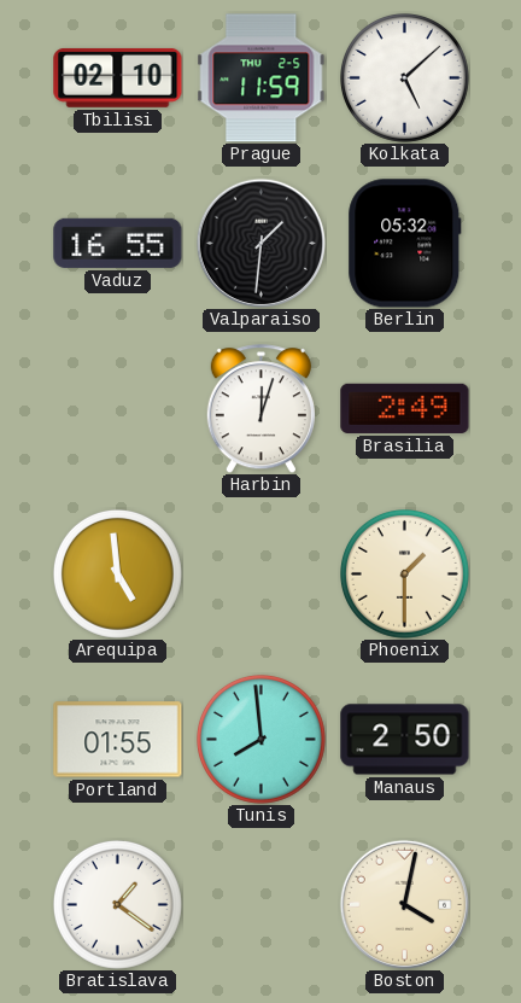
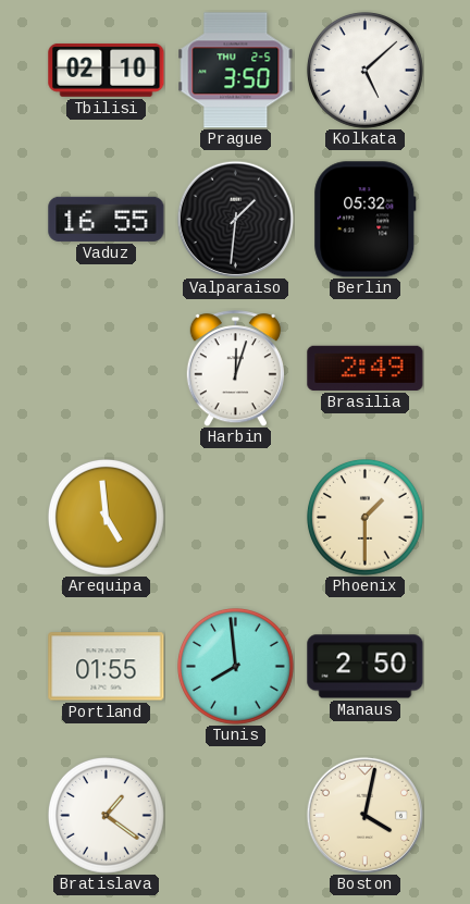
Prague: 11:59 -> 3:50 (236, 71)
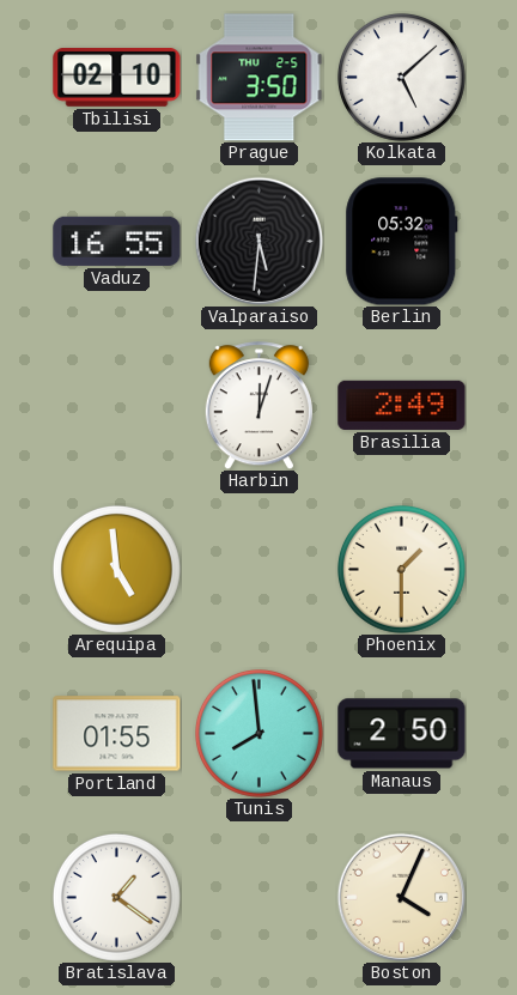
Valparaiso: 1:31 -> 5:31 (258, 241)
Boston: 4:02 -> 4:04 (401, 897)
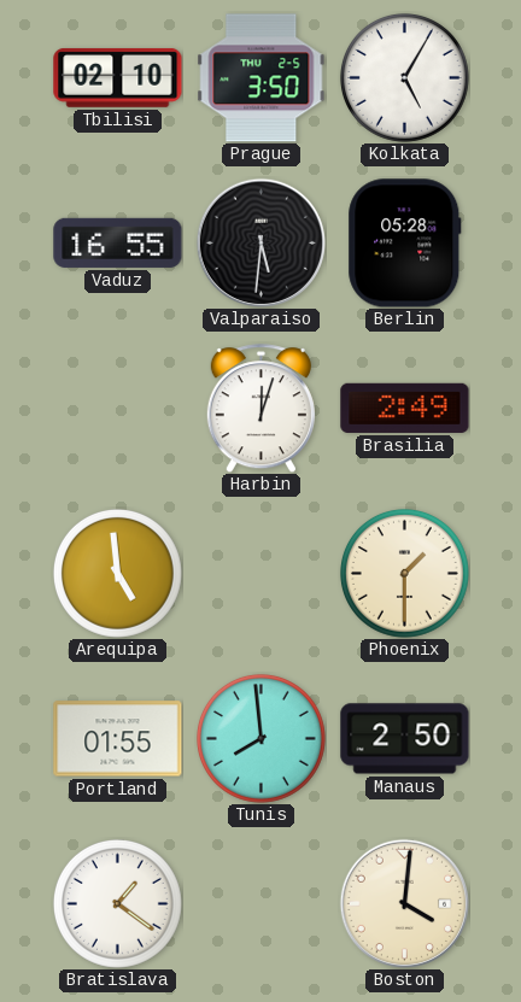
Kolkata: 5:08 -> 5:05 (404, 77)
Berlin: 05:32 -> 05:28 (405, 244)
Boston: 4:04 -> 4:01 (404, 903)
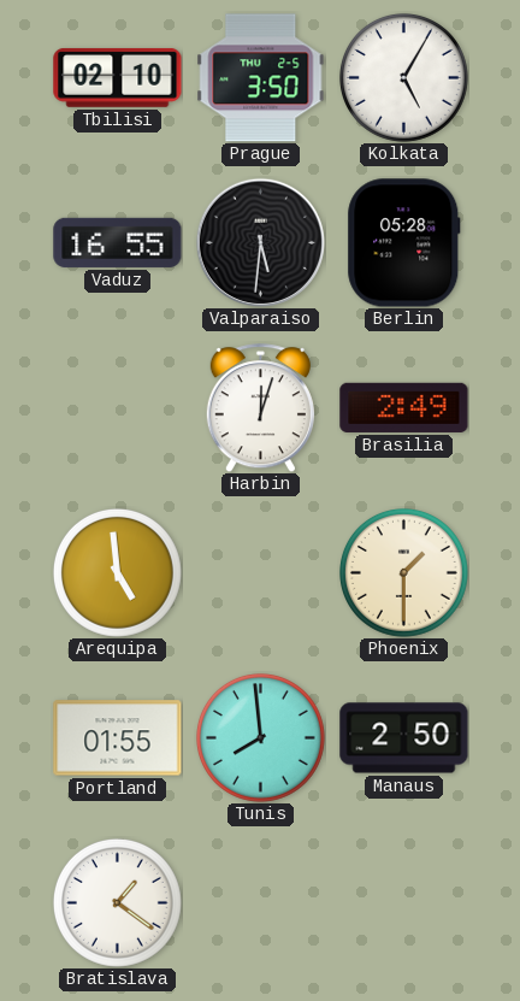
Boston: 4:01 -> none (404, 903)
